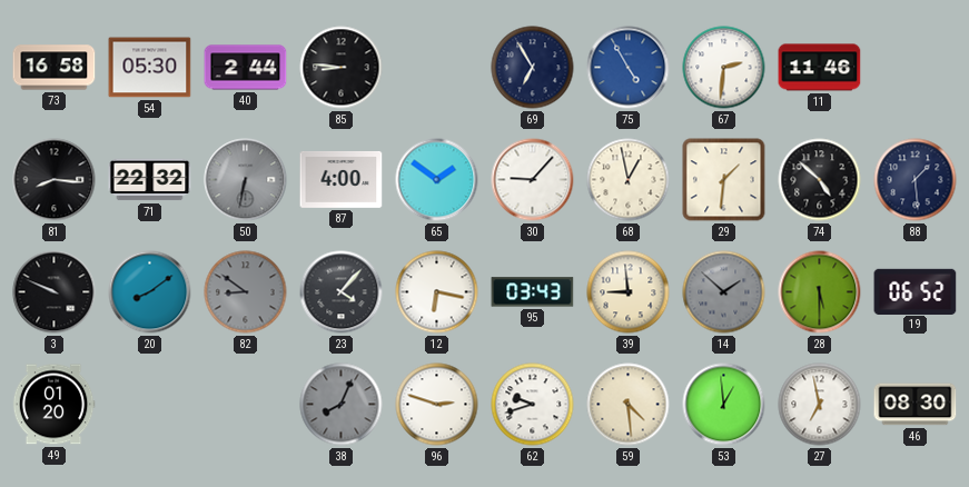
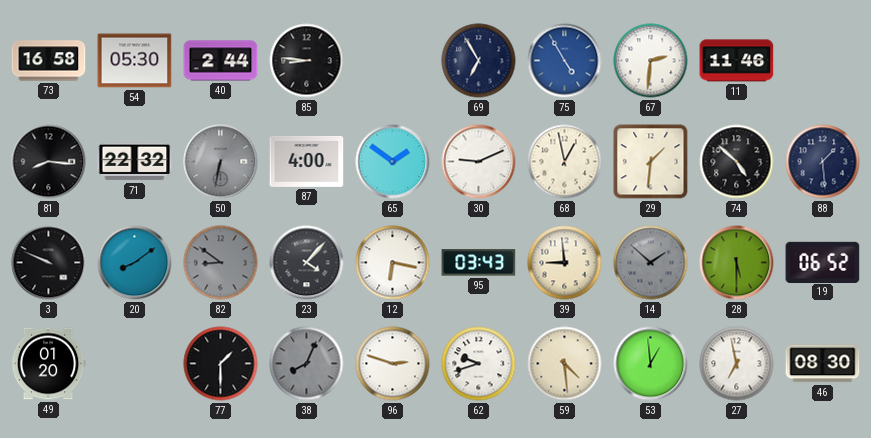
30: 9:07 -> 9:11 (479, 162)
77: none -> 1:30 (221, 364)
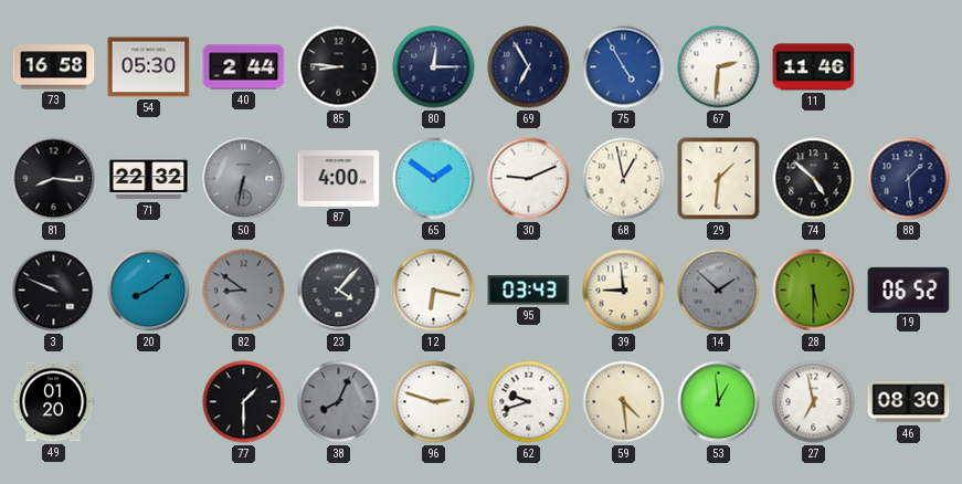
80: none -> 12:15 (434, 67)
